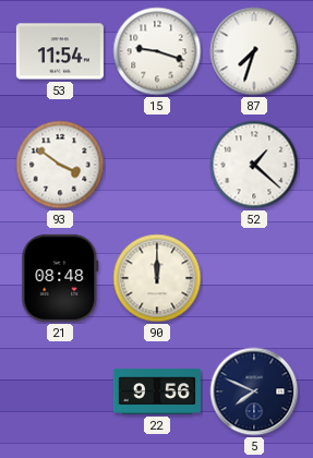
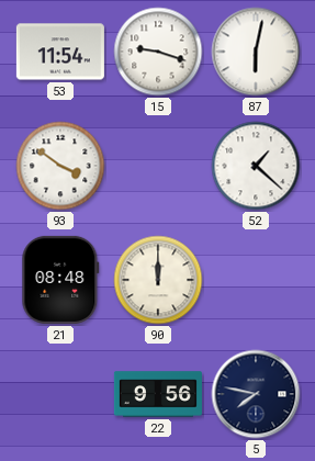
87: 7:33 -> 6:02 (256, 52)
5: 7:49 -> 7:47 (256, 394)
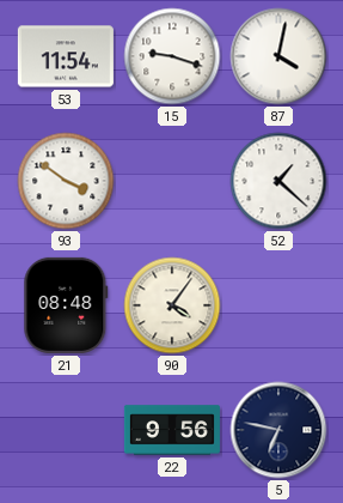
87: 6:02 -> 4:02 (278, 56)
90: 12:00 -> 4:06 (172, 305)
5: 7:47 -> 6:47 (278, 430)
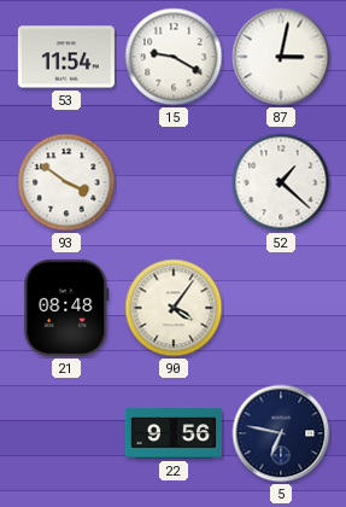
15: 9:18 -> 9:20 (174, 57)
87: 4:02 -> 3:02 (281, 57)
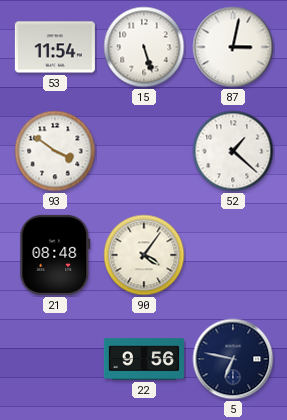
15: 9:20 -> 5:27 (144, 47)
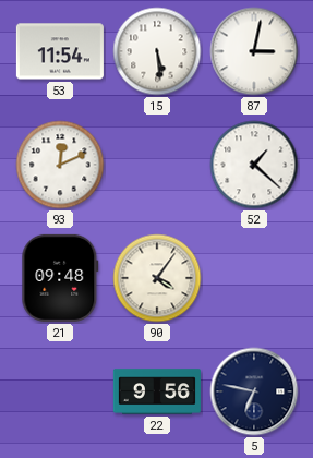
15: 5:27 -> 5:29 (157, 51)
93: 3:51 -> 12:11 (60, 165)
21: 08:48 -> 09:48 (60, 278)
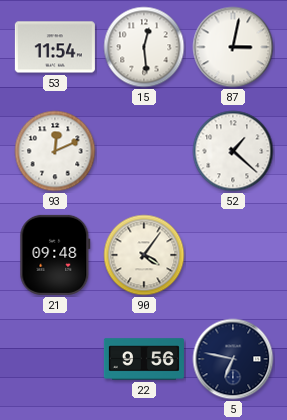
15: 5:29 -> 12:29 (144, 47)
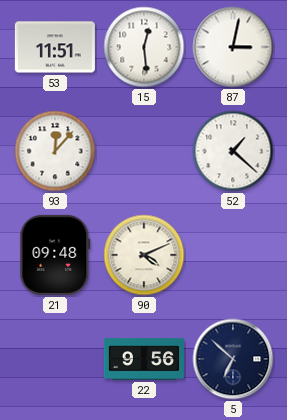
53: 11:54 -> 11:51 (55, 47)
93: 12:11 -> 12:07 (55, 151)
90: 4:06 -> 4:11 (144, 255)
5: 6:47 -> 6:52 (233, 359)
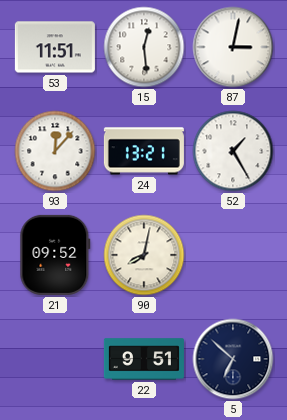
24: none -> 13:21 (144, 151)
52: 1:22 -> 1:25 (233, 151)
21: 09:48 -> 09:52 (55, 255)
90: 4:11 -> 8:02 (144, 255)
22: 9:56 -> 9:51 (144, 359)
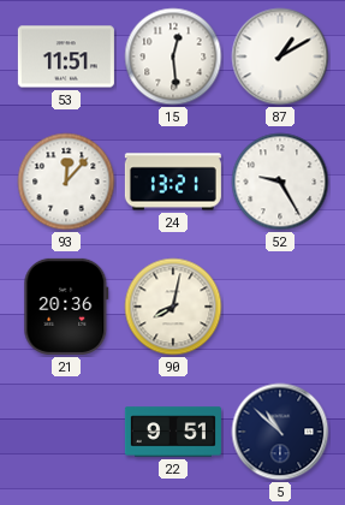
87: 3:02 -> 1:10 (280, 57)
52: 1:25 -> 9:25 (280, 182)
21: 09:52 -> 20:36 (66, 307)
5: 6:52 -> 10:52 (280, 432)
